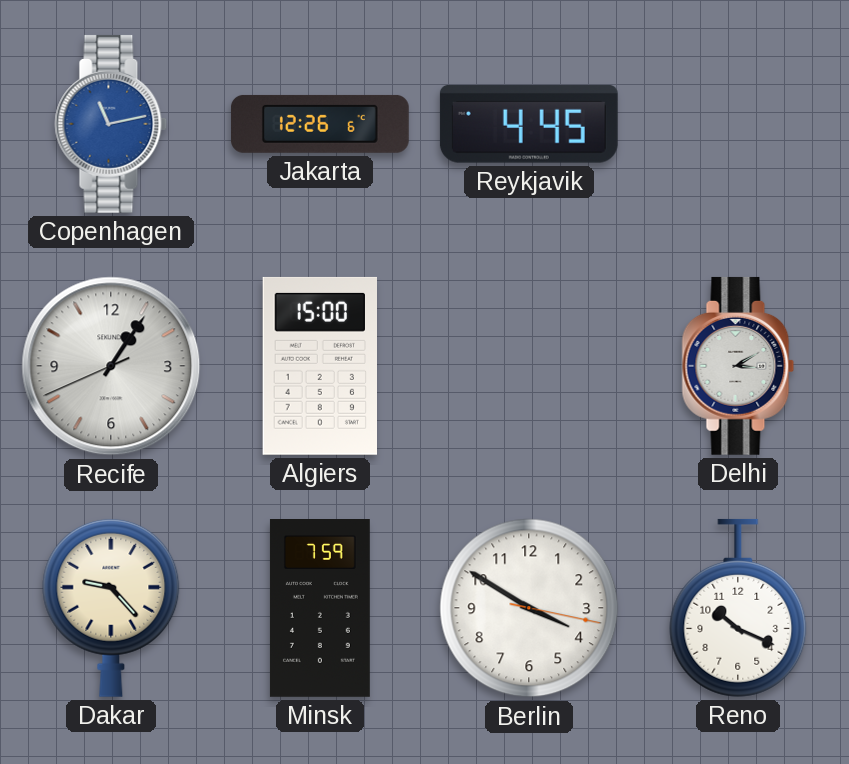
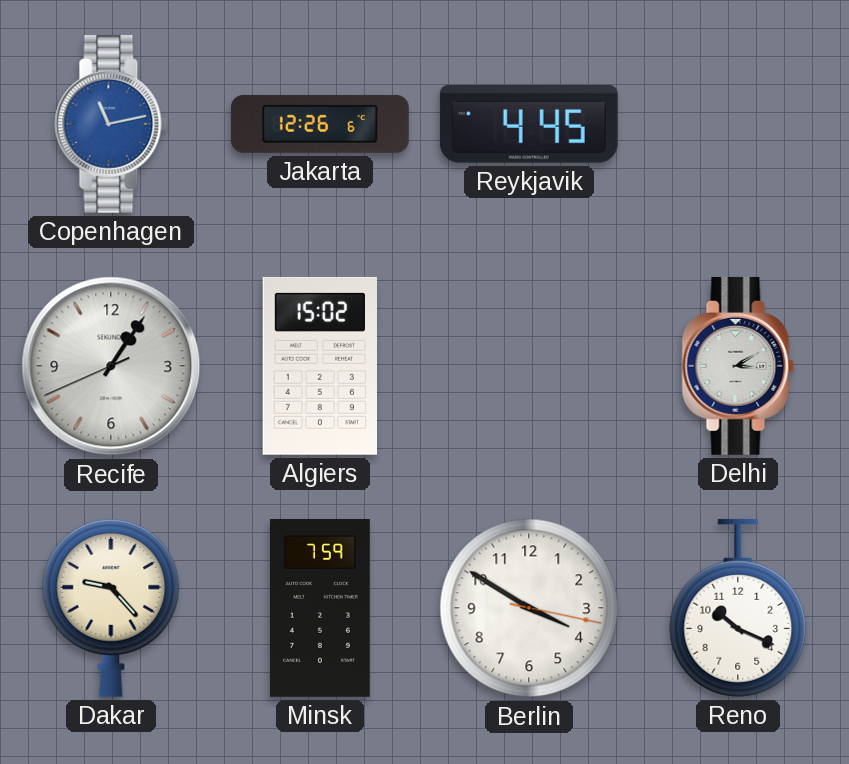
Algiers: 15:00 -> 15:02 (319, 366)
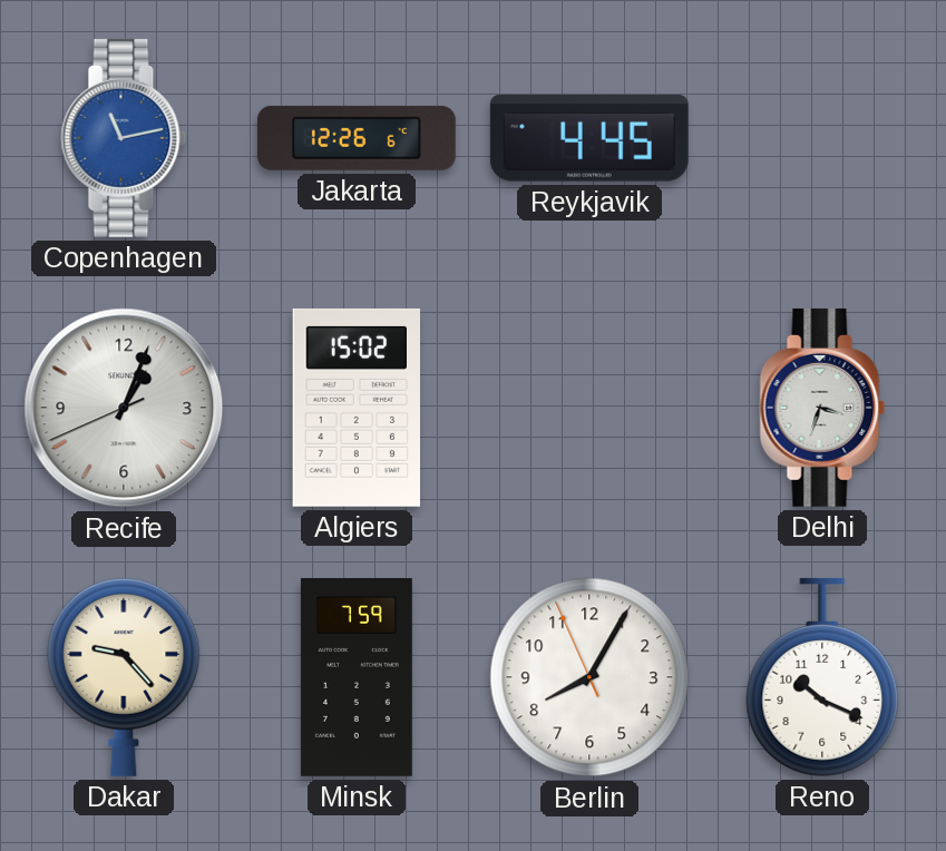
Recife: 1:05 -> 1:03 (124, 408)
Delhi: 3:10 -> 3:33 (822, 408)
Berlin: 3:50 -> 8:04 (589, 677)
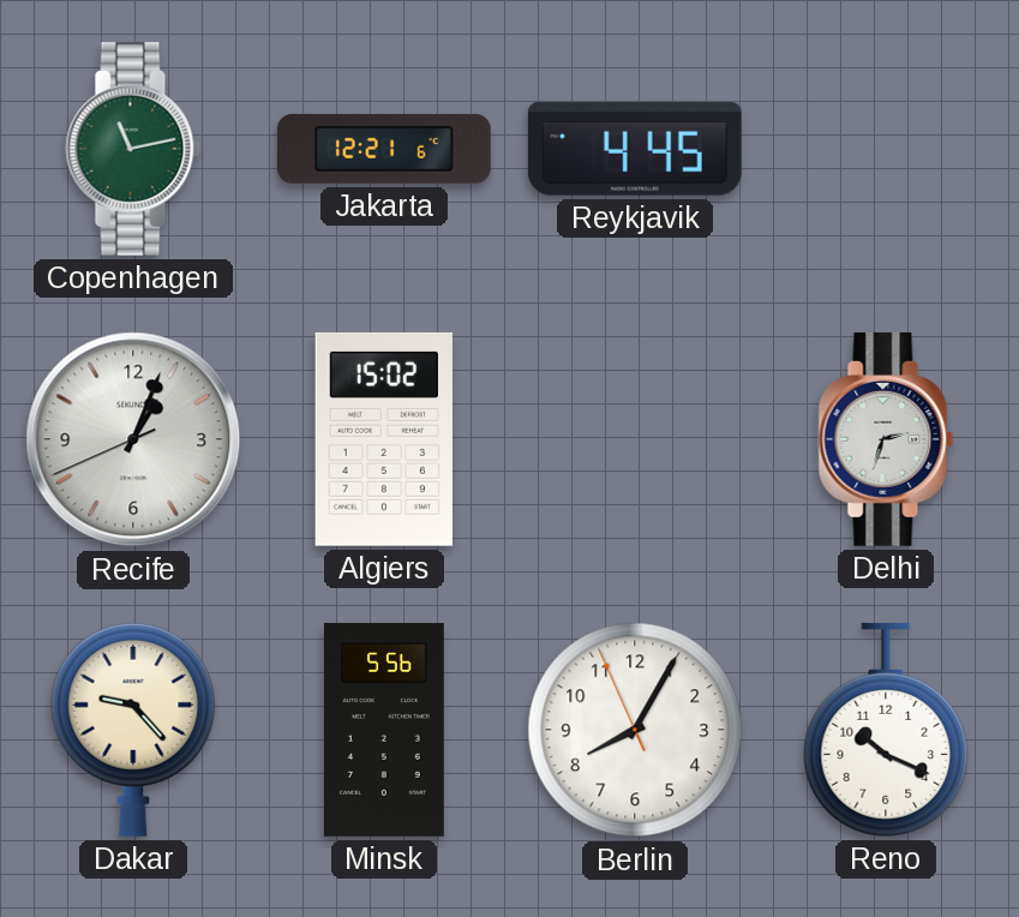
Copenhagen dial: blue -> green (133, 149)
Jakarta: 12:26 -> 12:21 (384, 149)
Delhi: 3:33 -> 2:33 (886, 439)
Minsk: 7:59 -> 5:56 (384, 731)
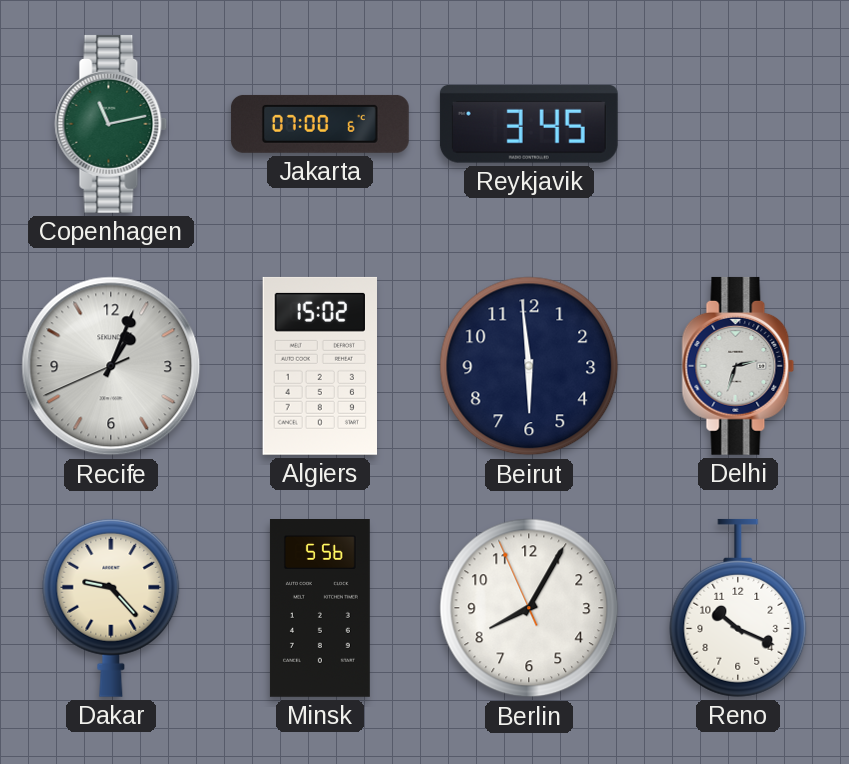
Jakarta: 12:21 -> 07:00 (320, 124)
Reykjavik: 4:45 -> 3:45 (529, 124)
Beirut: none -> 5:59 (529, 366)
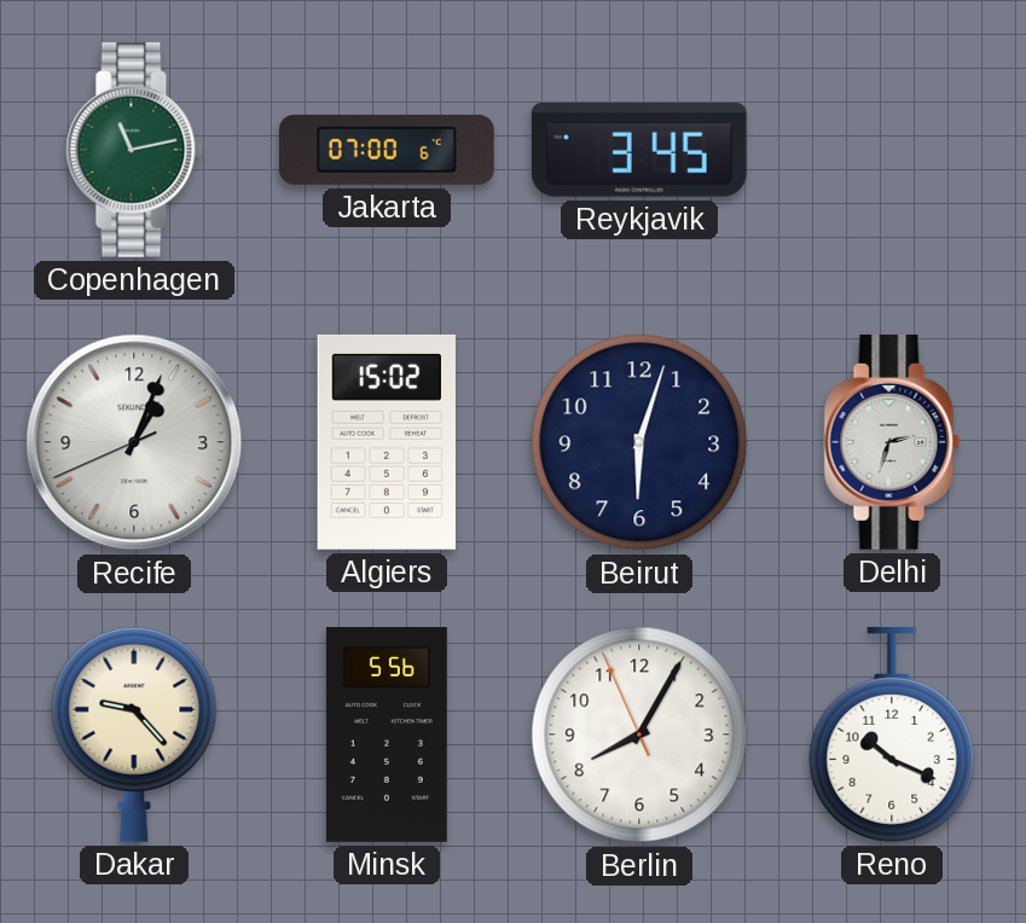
Beirut: 5:59 -> 6:03 (639, 442)
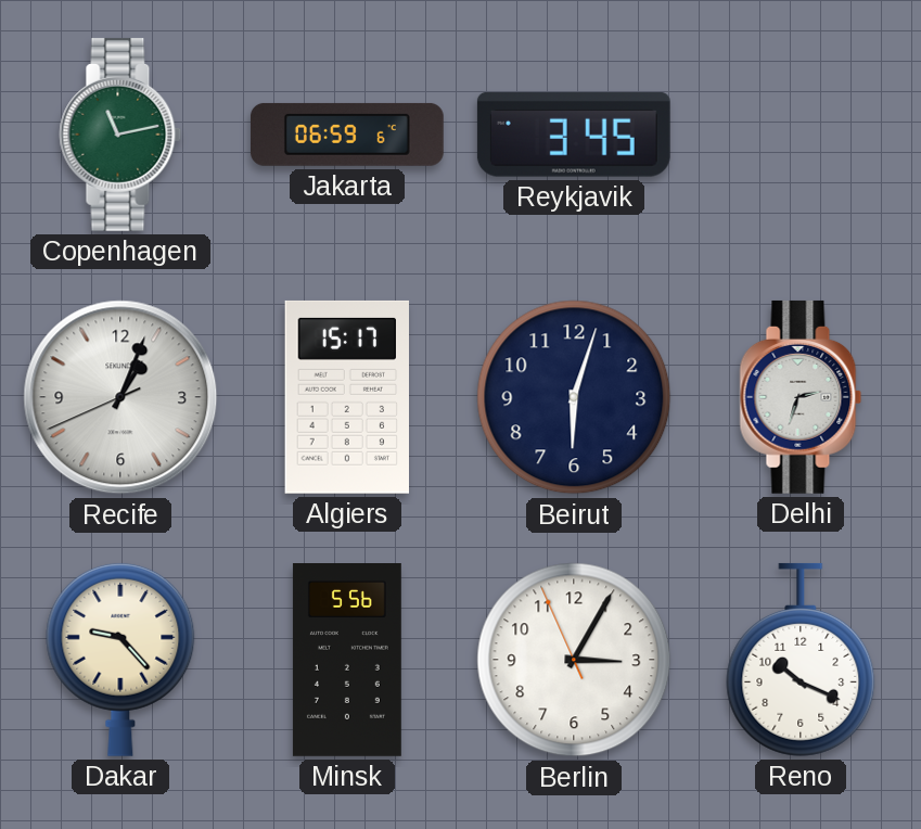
Jakarta: 07:00 -> 06:59 (347, 135)
Algiers: 15:02 -> 15:17 (346, 397)
Berlin: 8:04 -> 3:04 (574, 660)
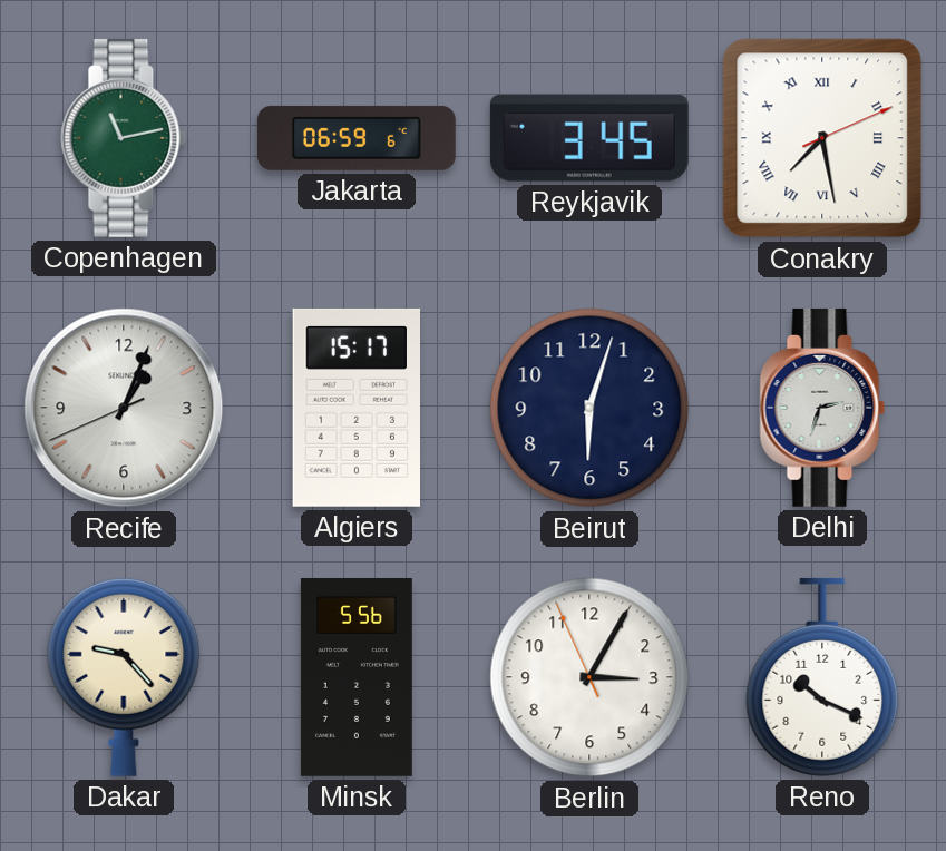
Conakry: none -> 7:28 (822, 138)
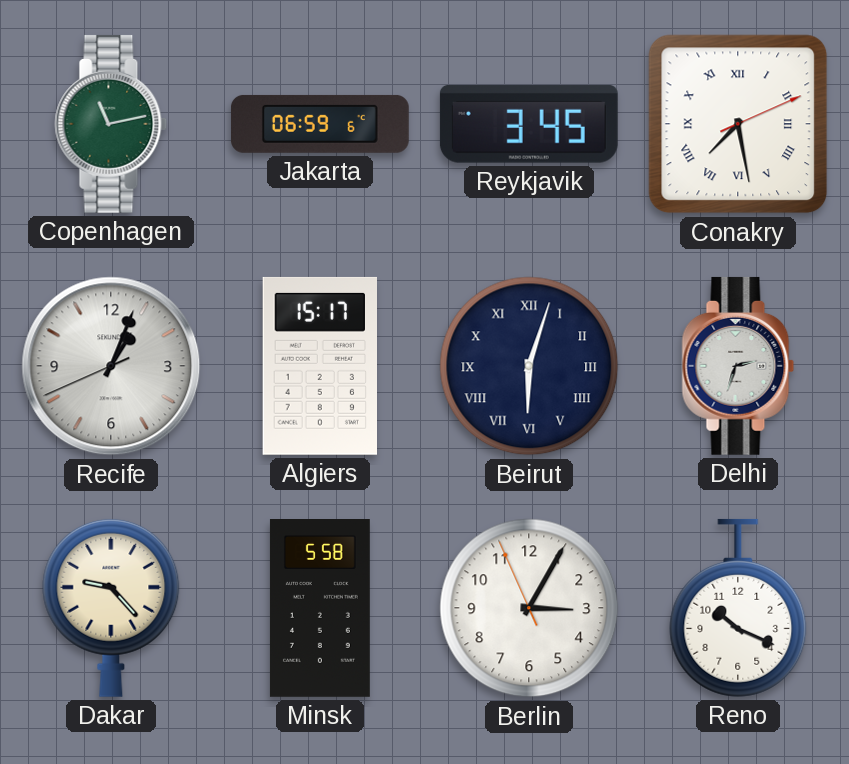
Beirut numerals: Arabic -> Roman (529, 366)
Minsk: 5:56 -> 5:58 (320, 609)
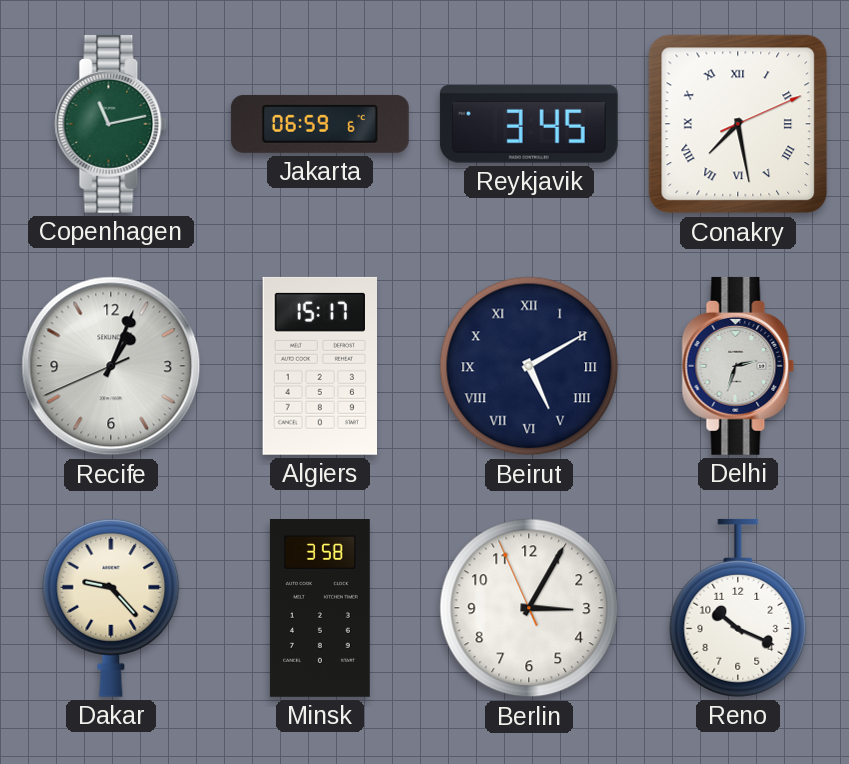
Beirut: 6:03 -> 5:10 (529, 366)
Minsk: 5:58 -> 3:58 (320, 609)
